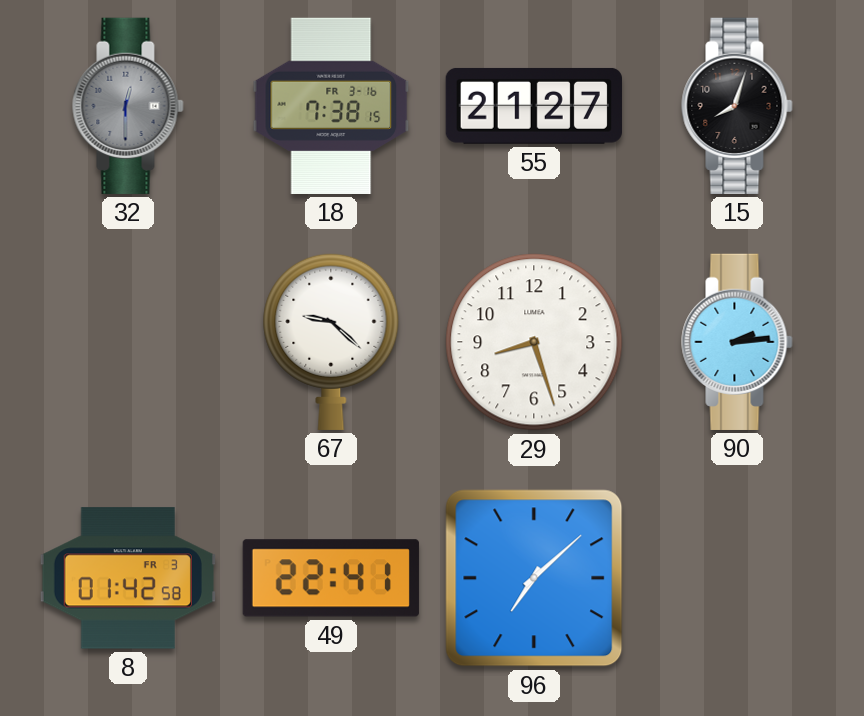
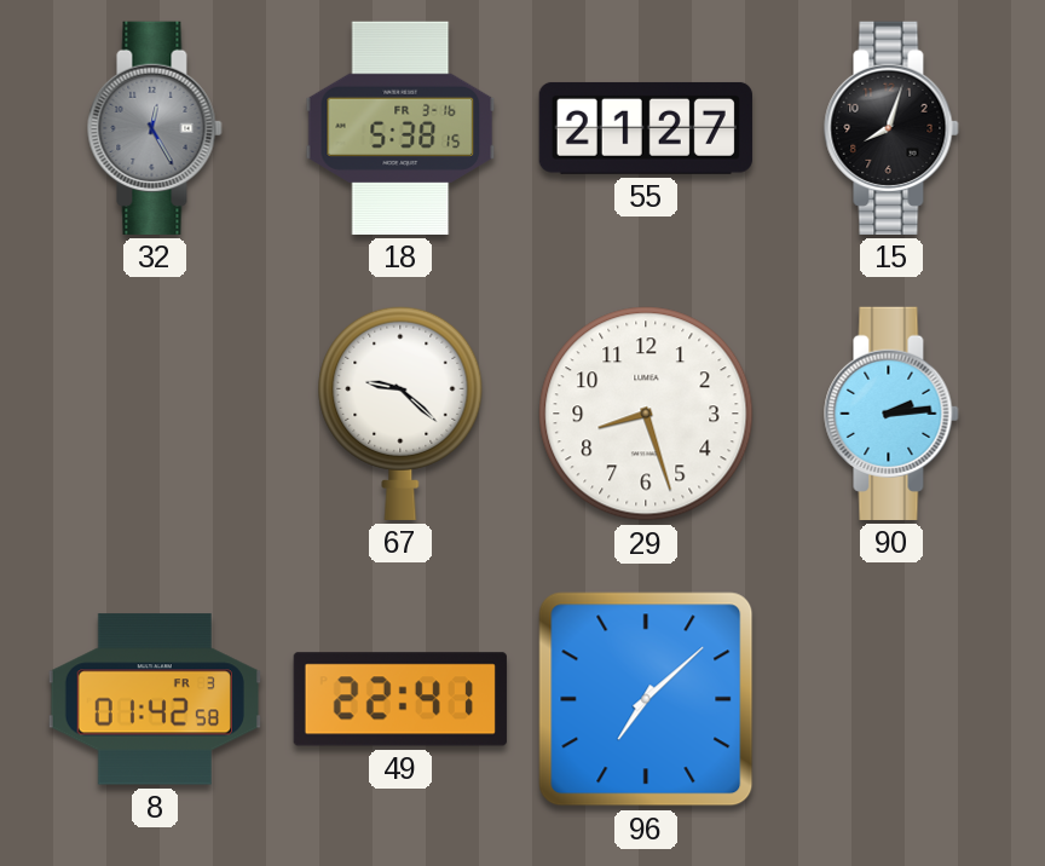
32: 12:30 -> 12:25 (155, 128)
18: 7:38 -> 5:38 (400, 128)
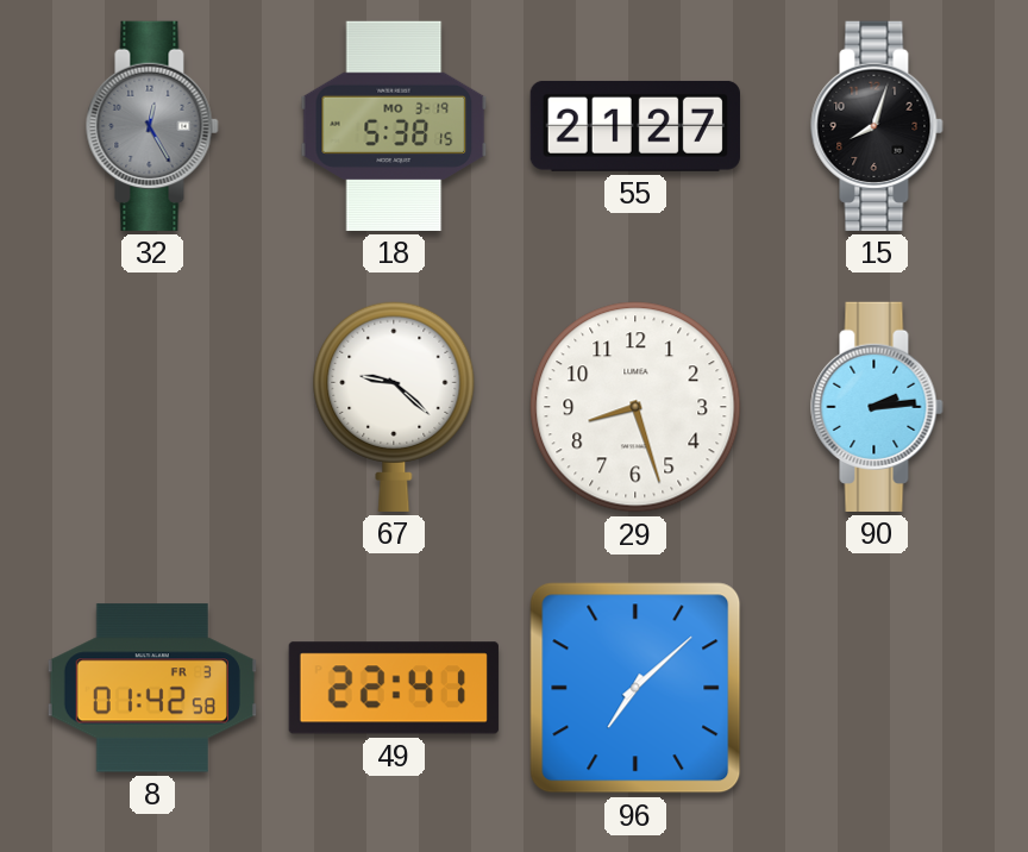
18 date: FR 3-16 -> MO 3-19 (394, 126)
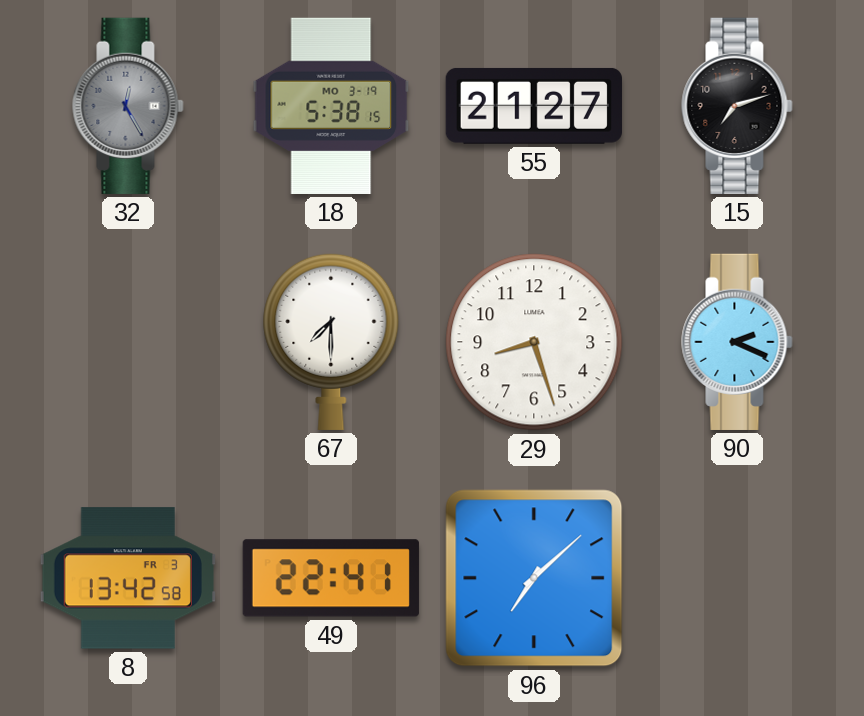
15: 8:03 -> 7:12 (737, 106)
67: 9:22 -> 7:30 (331, 341)
90: 2:14 -> 2:19 (737, 342)
8: 01:42 -> 13:42 (128, 578)
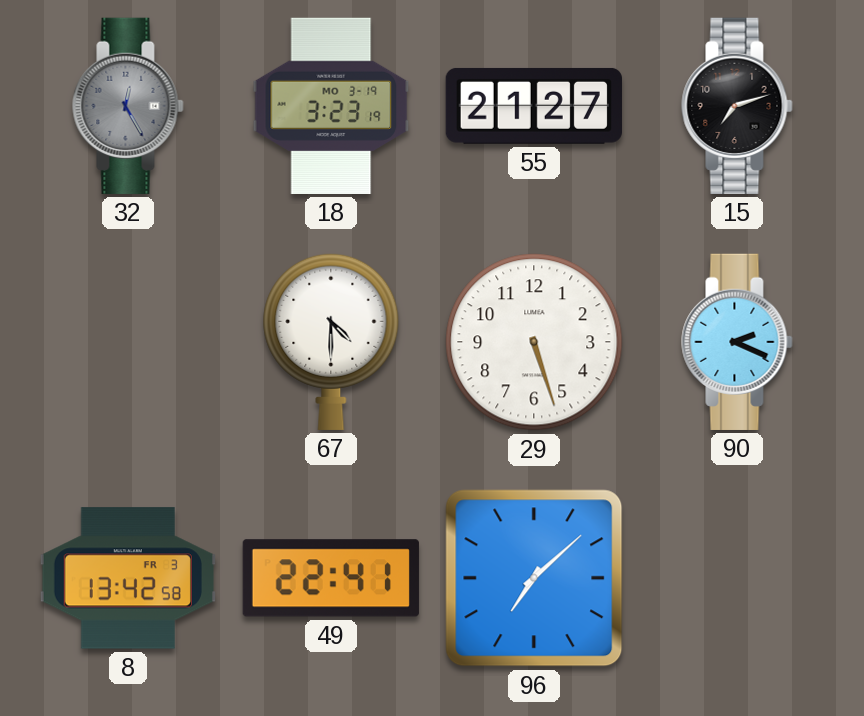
18: 5:38 -> 3:23 (331, 106)
67: 7:30 -> 4:30 (331, 341)
29: 8:27 -> 5:27 (534, 342)
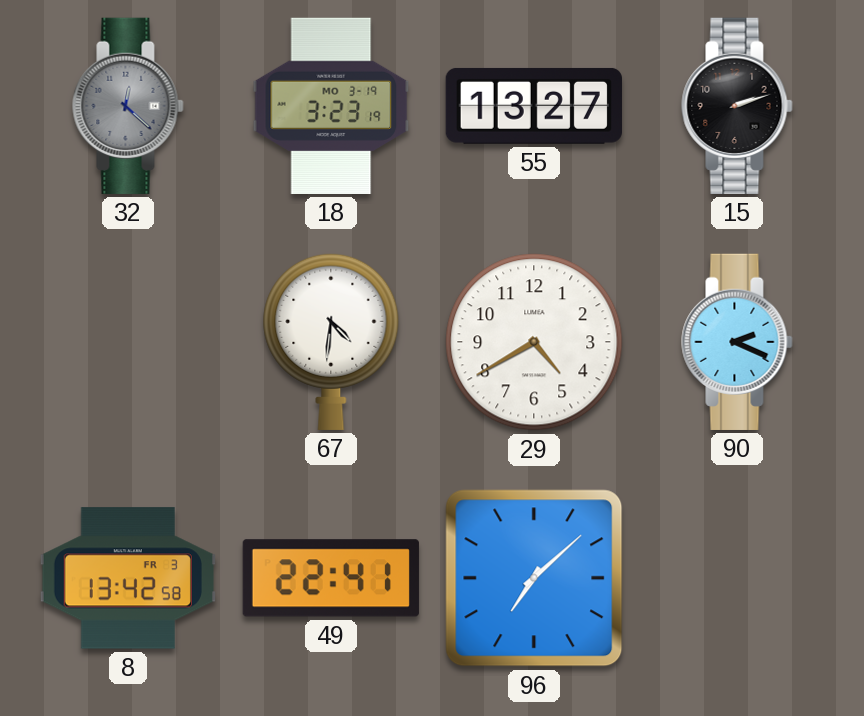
32: 12:25 -> 12:22 (128, 106)
55: 21:27 -> 13:27 (534, 106)
15: 7:12 -> 2:12 (737, 106)
67: 4:30 -> 4:31 (331, 341)
29: 5:27 -> 4:40 (534, 342)
